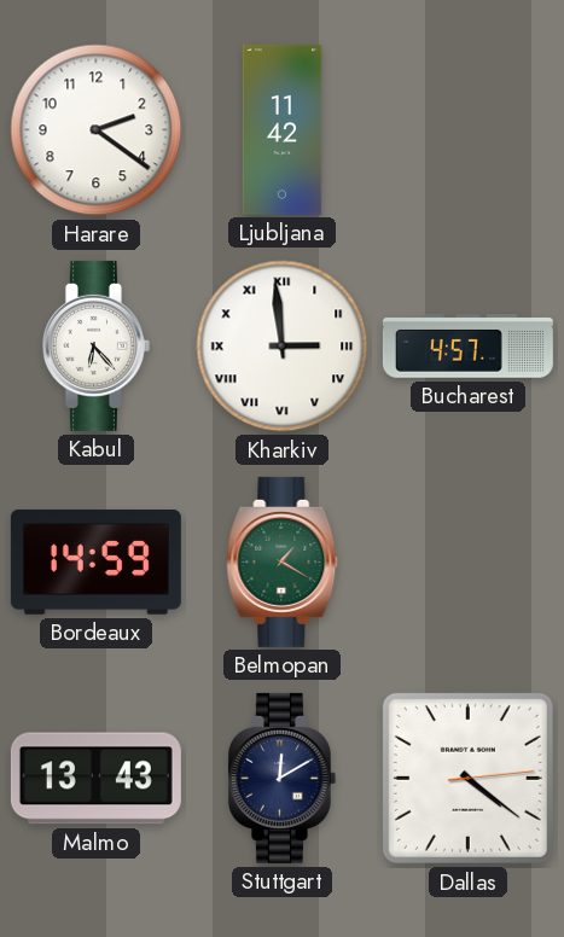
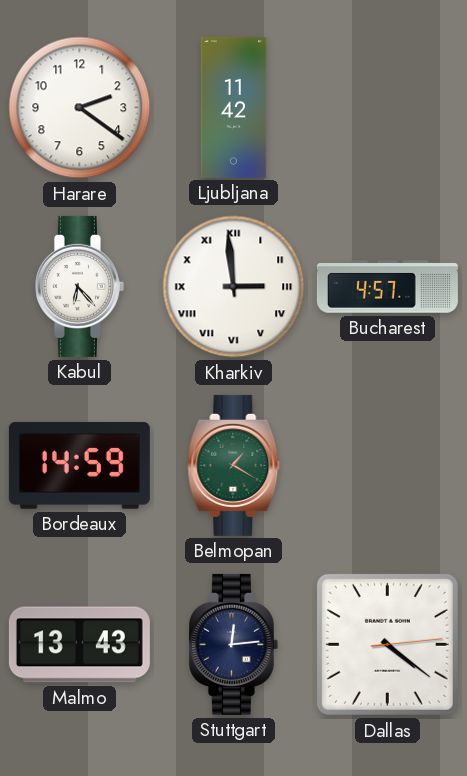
Stuttgart: 12:10 -> 12:14 (233, 644)
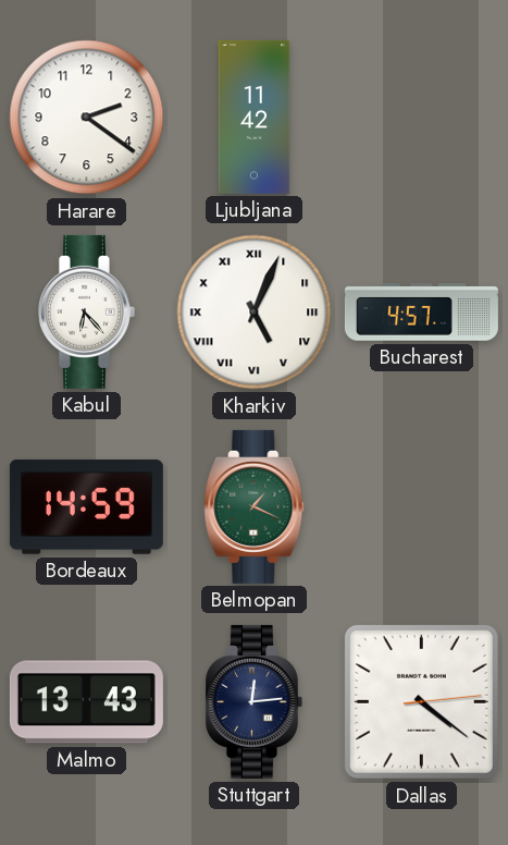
Kharkiv: 2:59 -> 5:04 (255, 313)
Belmopan: 1:20 -> 1:19 (255, 506)
